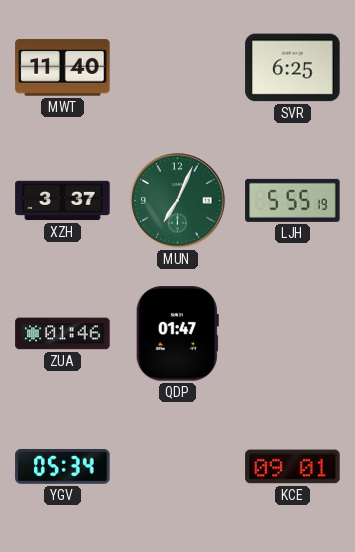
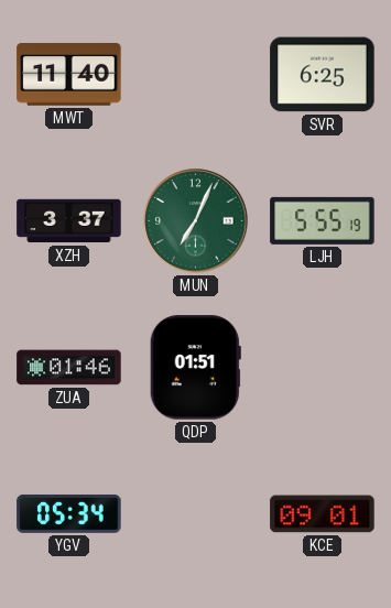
QDP: 01:47 -> 01:51 (195, 368)
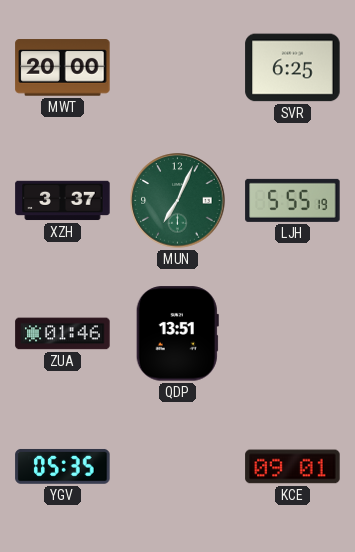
MWT: 11:40 -> 20:00 (63, 68)
QDP: 01:51 -> 13:51 (177, 334)
YGV: 05:34 -> 05:35 (63, 466)
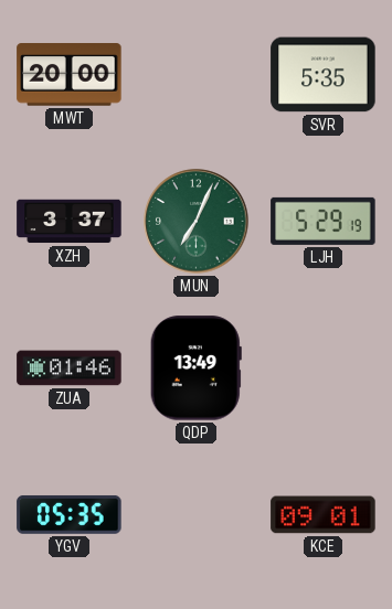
SVR: 6:25 -> 5:35 (324, 75)
LJH: 5:55 -> 5:29 (324, 221)
QDP: 13:51 -> 13:49 (195, 368)
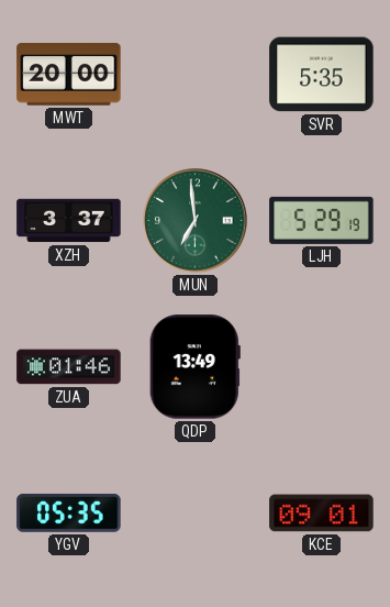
MUN: 7:04 -> 6:59 (196, 221)
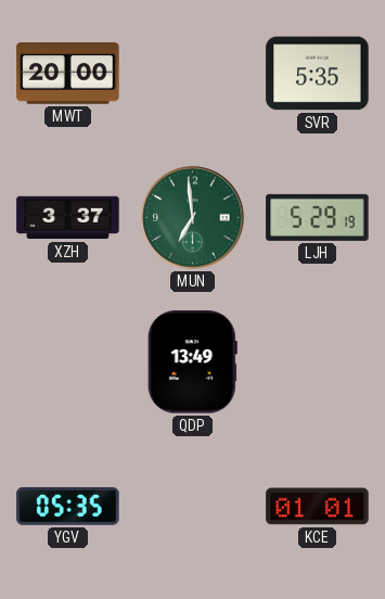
ZUA: 01:46 -> none (69, 367)
KCE: 09:01 -> 01:01 (318, 507)
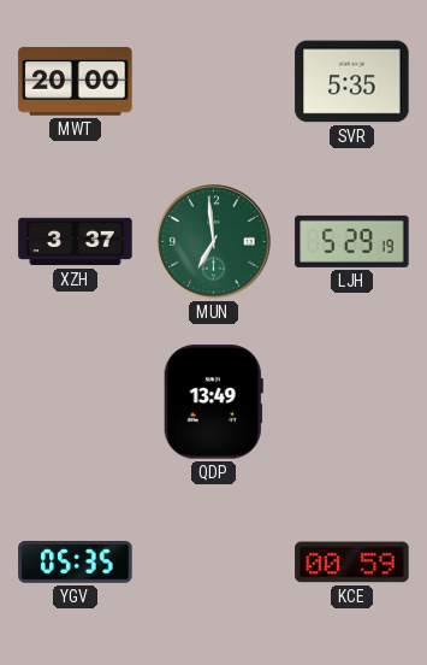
KCE: 01:01 -> 00:59 (352, 563)
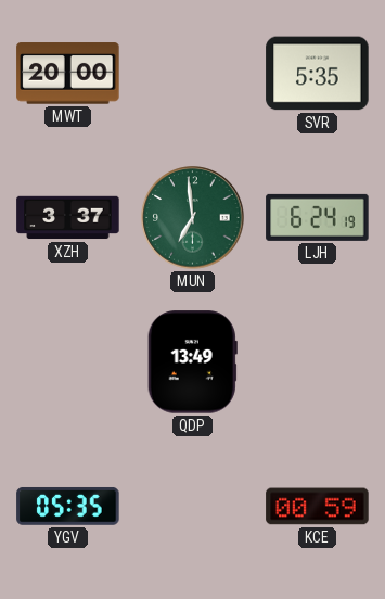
LJH: 5:29 -> 6:24 (318, 217)
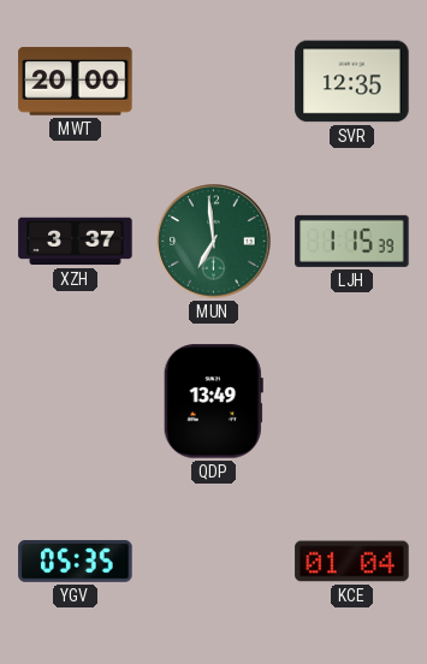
SVR: 5:35 -> 12:35 (352, 82)
LJH: 6:24 -> 1:15 (352, 241)
KCE: 00:59 -> 01:04 (352, 562)
